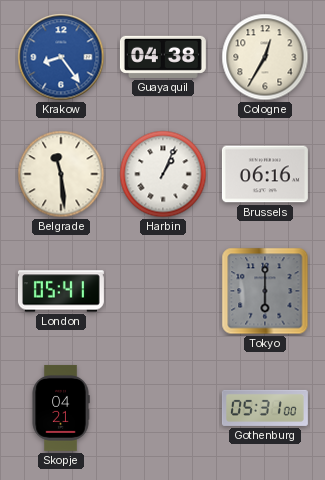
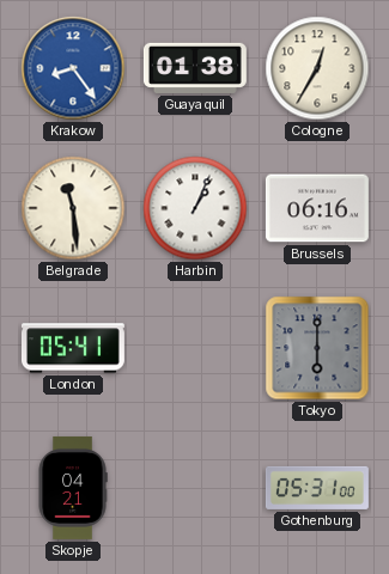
Guayaquil: 04:38 -> 01:38 (195, 68)
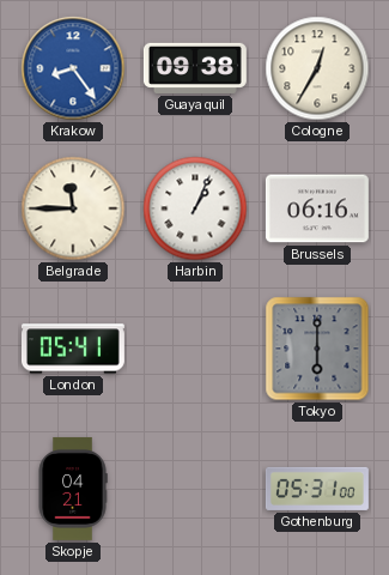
Guayaquil: 01:38 -> 09:38 (195, 68)
Belgrade: 11:29 -> 11:45 (73, 208)
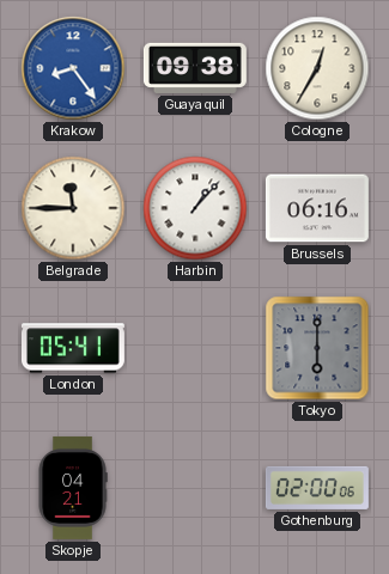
Harbin: 1:04 -> 1:07 (195, 208)
Gothenburg: 05:31 -> 02:00 (317, 488)
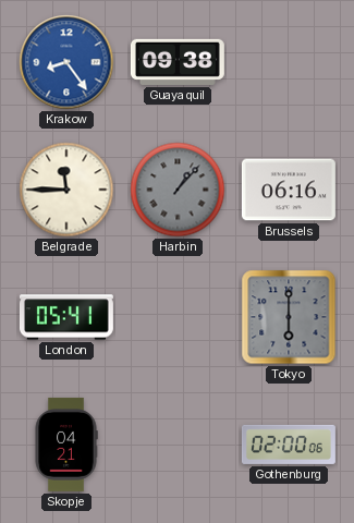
Cologne: 12:35 -> none (317, 68)
Harbin dial: white -> grey (178, 190)
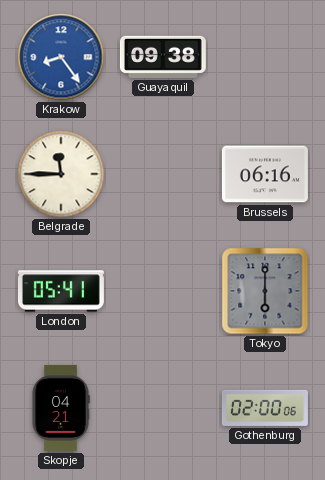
Harbin: 1:07 -> none (178, 190)
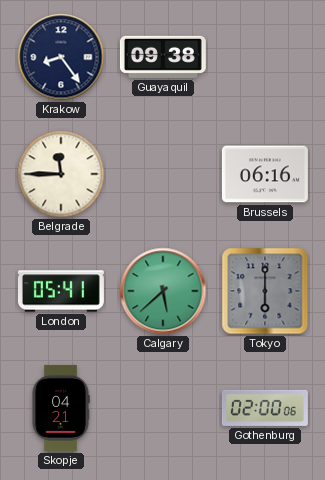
Krakow dial: blue -> navy (61, 57)
Calgary: none -> 5:38 (163, 291)
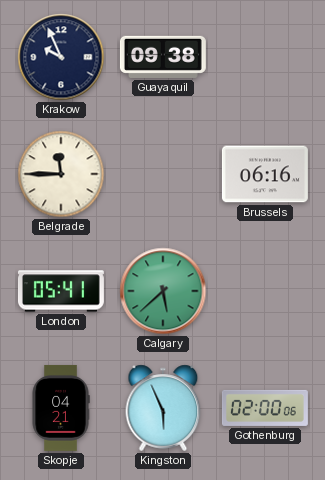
Krakow: 8:24 -> 9:56 (61, 57)
Tokyo: 6:00 -> none (265, 291)
Kingston: none -> 5:56 (163, 408)
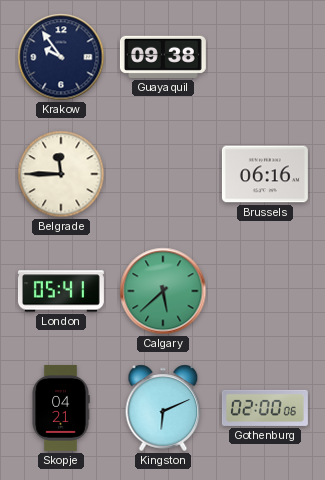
Krakow: 9:56 -> 9:54 (61, 57)
Kingston: 5:56 -> 6:11 (163, 408)
